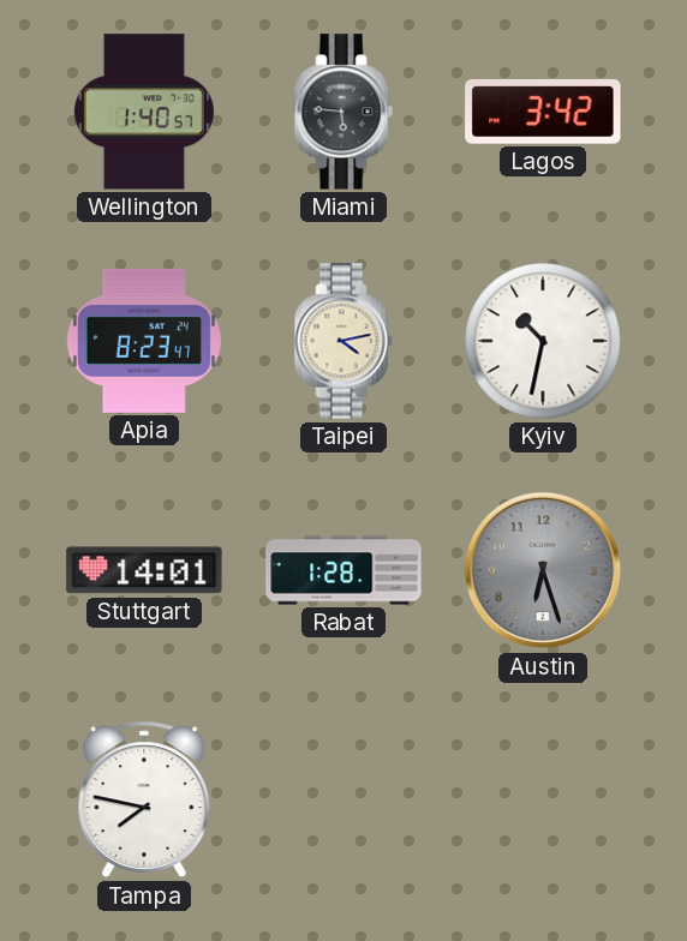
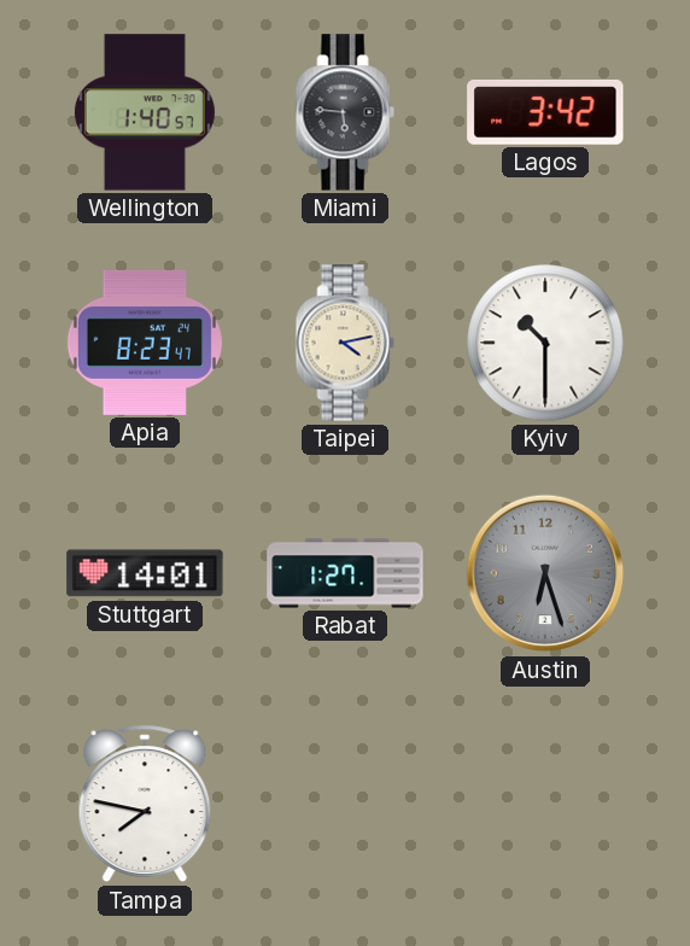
Kyiv: 10:32 -> 10:30 (545, 343)
Rabat: 1:28 -> 1:27 (345, 573)
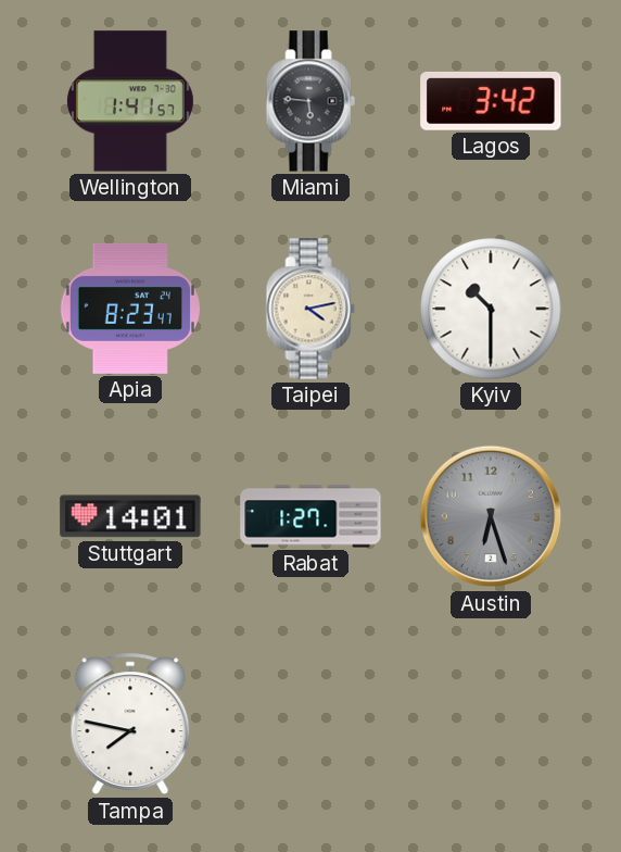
Wellington: 1:40 -> 1:41 (130, 101)
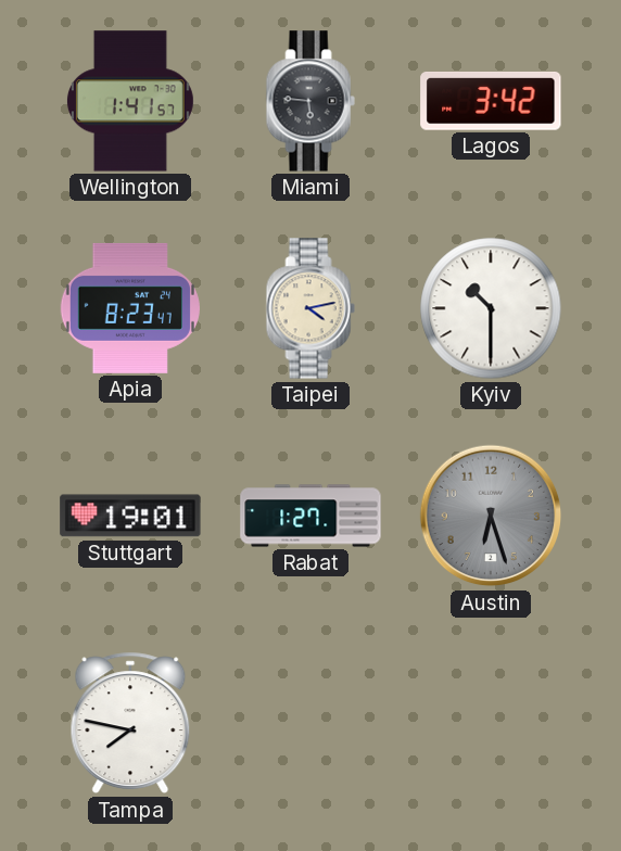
Stuttgart: 14:01 -> 19:01 (130, 516)
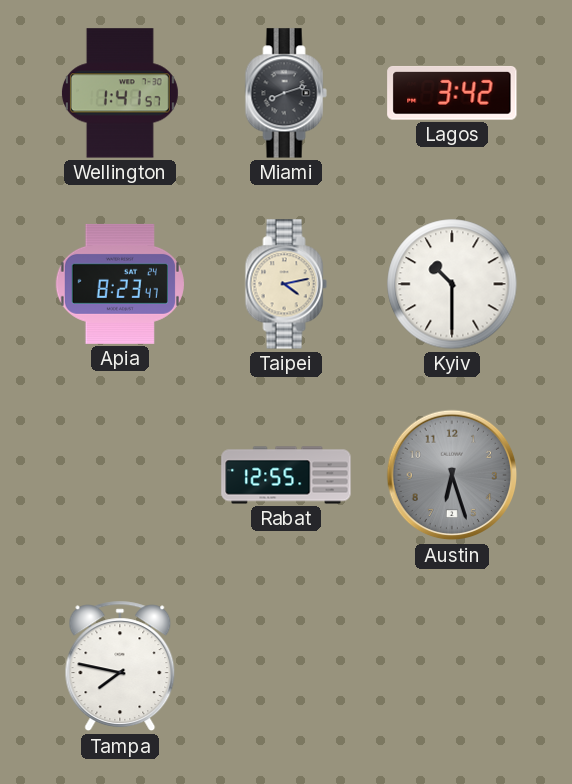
Miami: 5:46 -> 8:12 (286, 93)
Stuttgart: 19:01 -> none (130, 516)
Rabat: 1:27 -> 12:55 (286, 475)
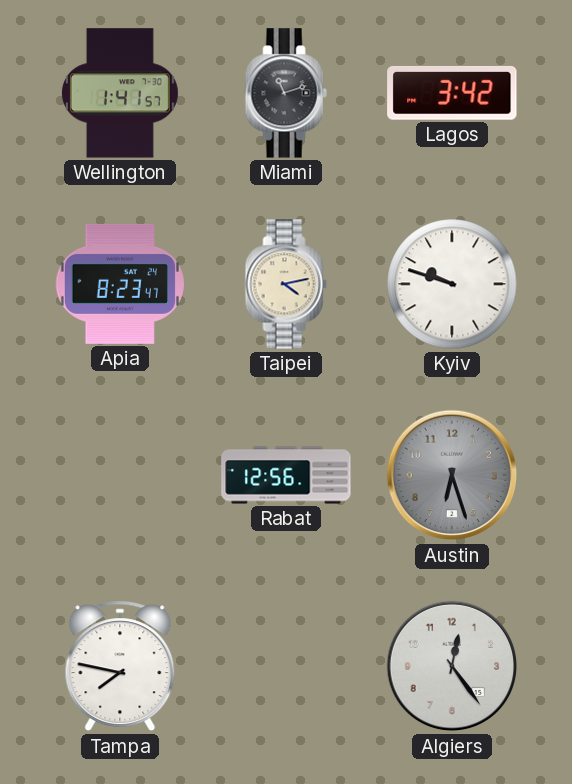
Miami: 8:12 -> 11:12 (286, 93)
Kyiv: 10:30 -> 9:48 (452, 284)
Rabat: 12:55 -> 12:56 (286, 475)
Algiers: none -> 12:24 (452, 666)
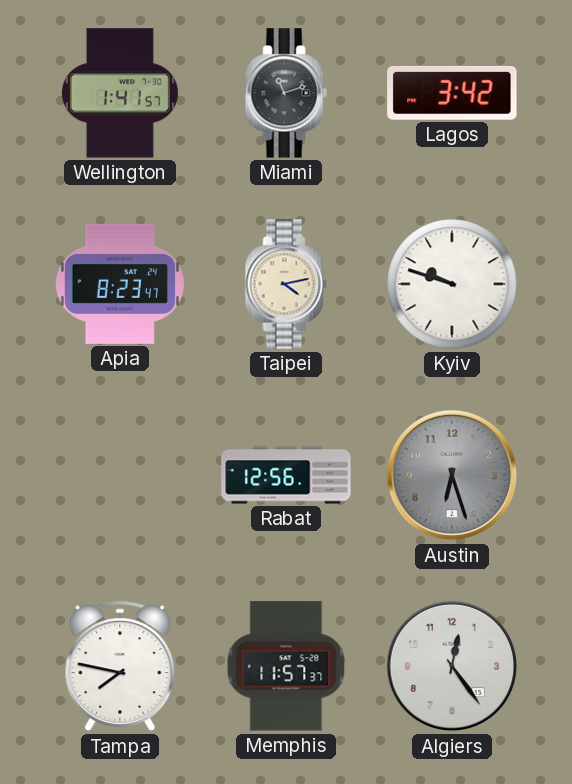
Memphis: none -> 11:57 (286, 666)
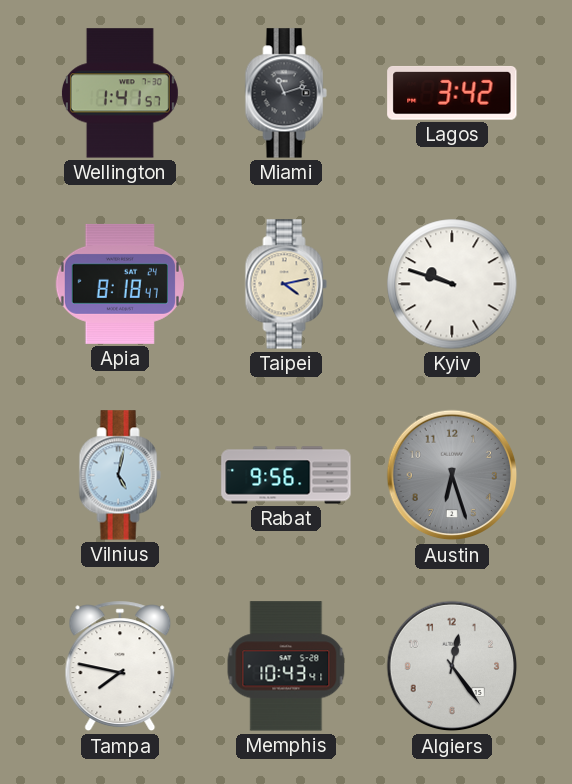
Apia: 8:23 -> 8:18 (120, 284)
Vilnius: none -> 5:02 (120, 475)
Rabat: 12:56 -> 9:56 (286, 475)
Memphis: 11:57 -> 10:43 (286, 666)
